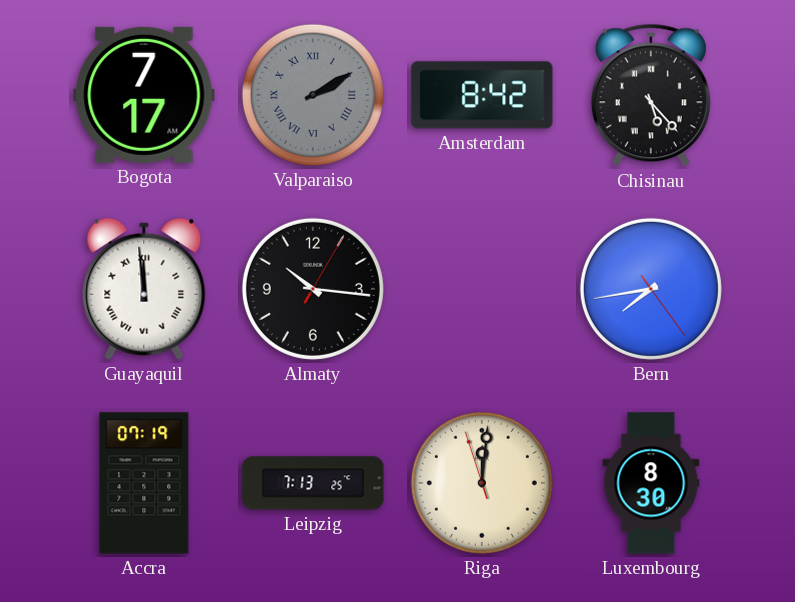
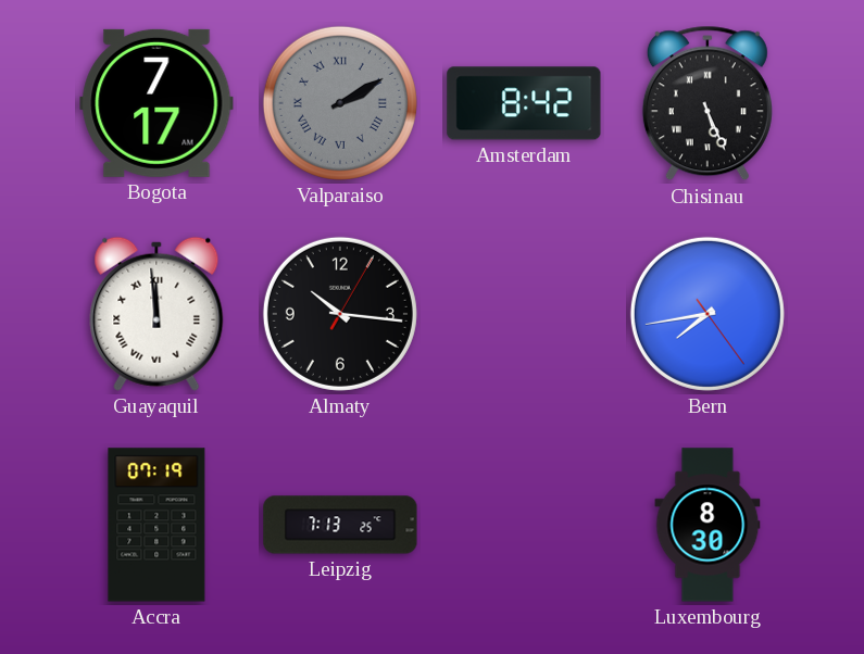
Chisinau: 5:23 -> 5:26 (708, 103)
Riga: 12:00 -> none (482, 483)
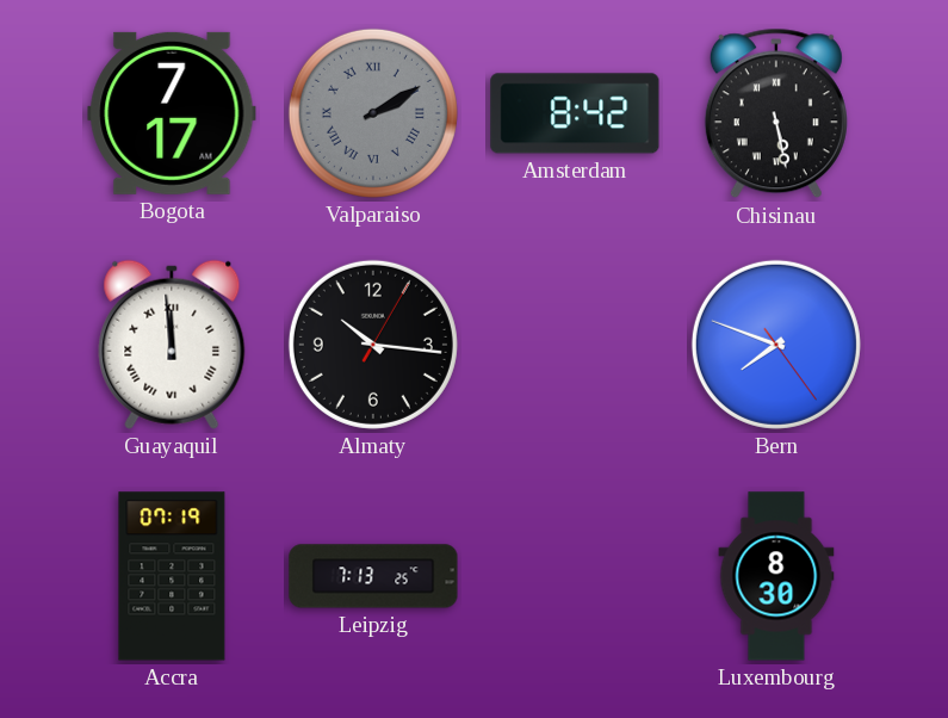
Chisinau: 5:26 -> 5:28 (776, 113)
Bern: 7:43 -> 7:48 (776, 345)
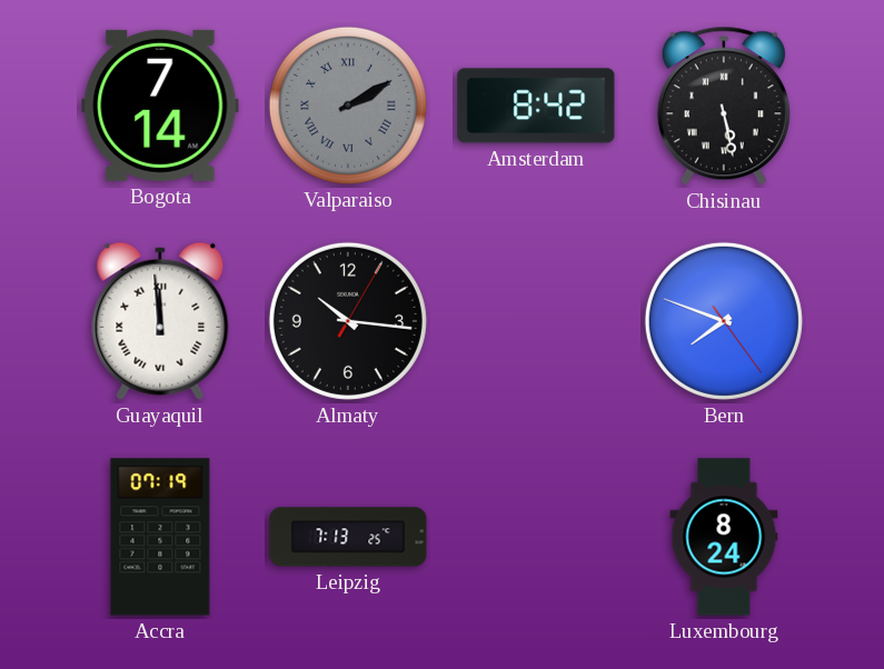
Bogota: 7:17 -> 7:14 (160, 106)
Luxembourg: 8:30 -> 8:24 (724, 537)
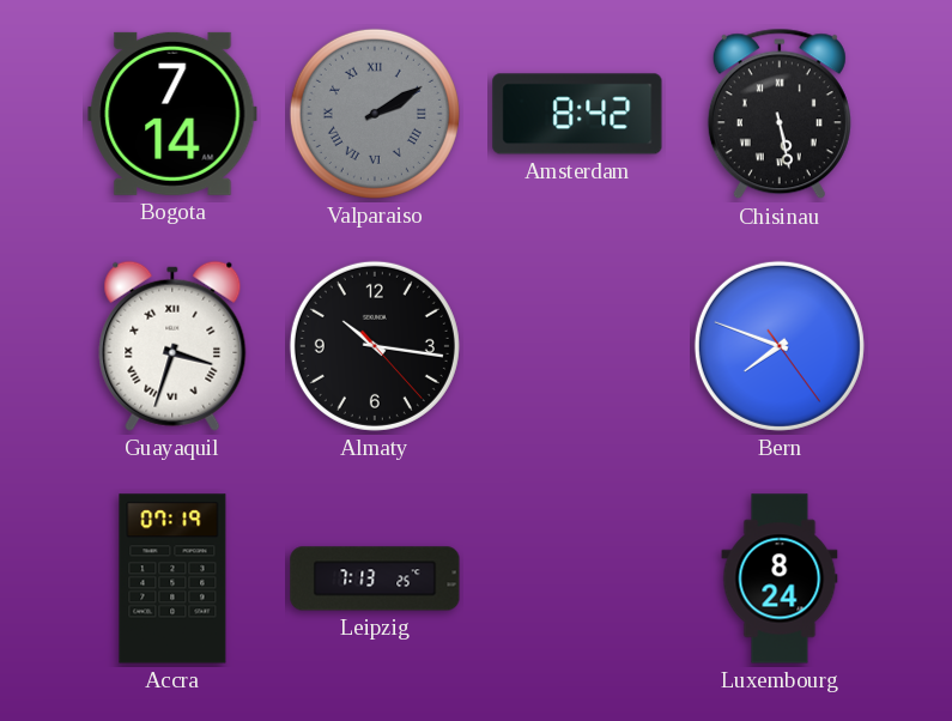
Guayaquil: 11:59 -> 3:33 (172, 346)
Almaty: 10:16:05 -> 10:16:23 (375, 346)
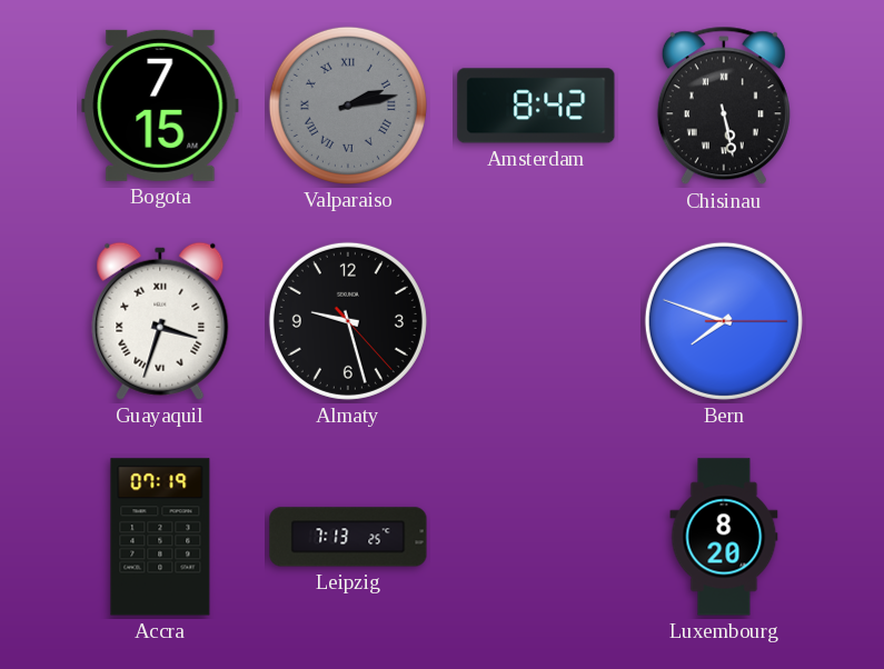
Bogota: 7:14 -> 7:15 (160, 106)
Valparaiso: 2:10 -> 2:13 (348, 106)
Almaty: 10:16 -> 9:27 (348, 321)
Bern: 7:48:24 -> 7:48:15 (724, 321)
Luxembourg: 8:24 -> 8:20 (724, 537)
